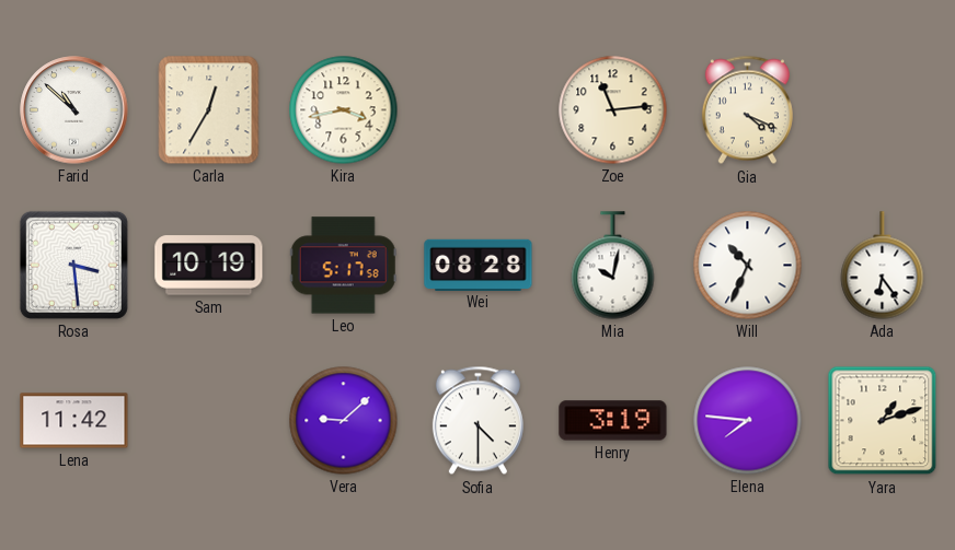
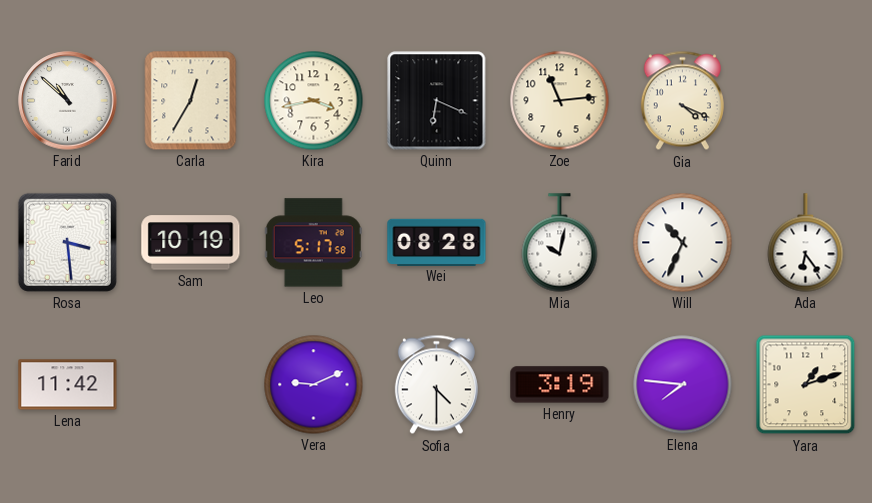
Quinn: none -> 6:19 (437, 101)
Vera: 9:08 -> 9:11 (314, 385)
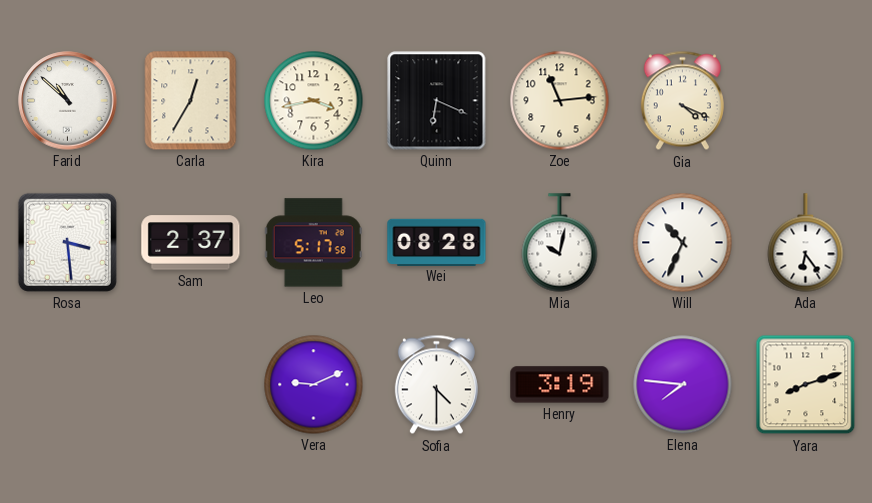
Sam: 10:19 -> 2:37 (191, 243)
Lena: 11:42 -> none (68, 385)
Yara: 1:12 -> 8:12 (806, 385)
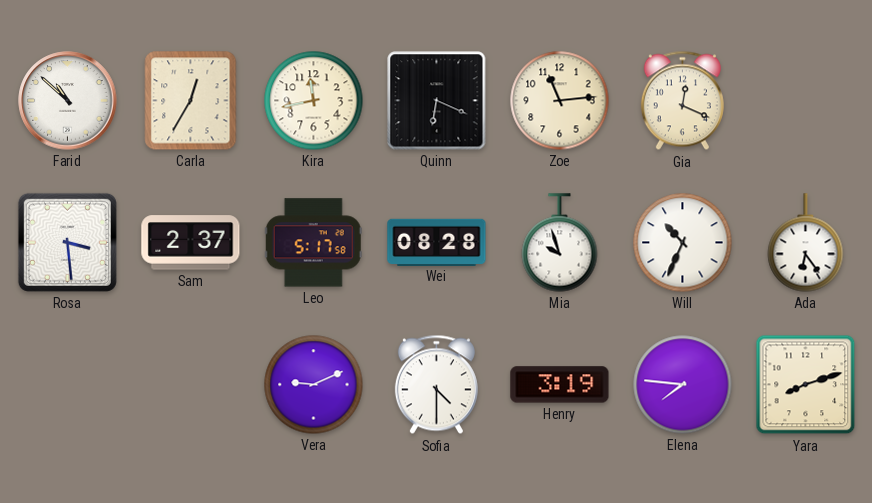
Kira: 3:43 -> 11:43 (314, 101)
Gia: 4:19 -> 12:19 (682, 101)
Mia: 10:02 -> 9:57 (560, 243)
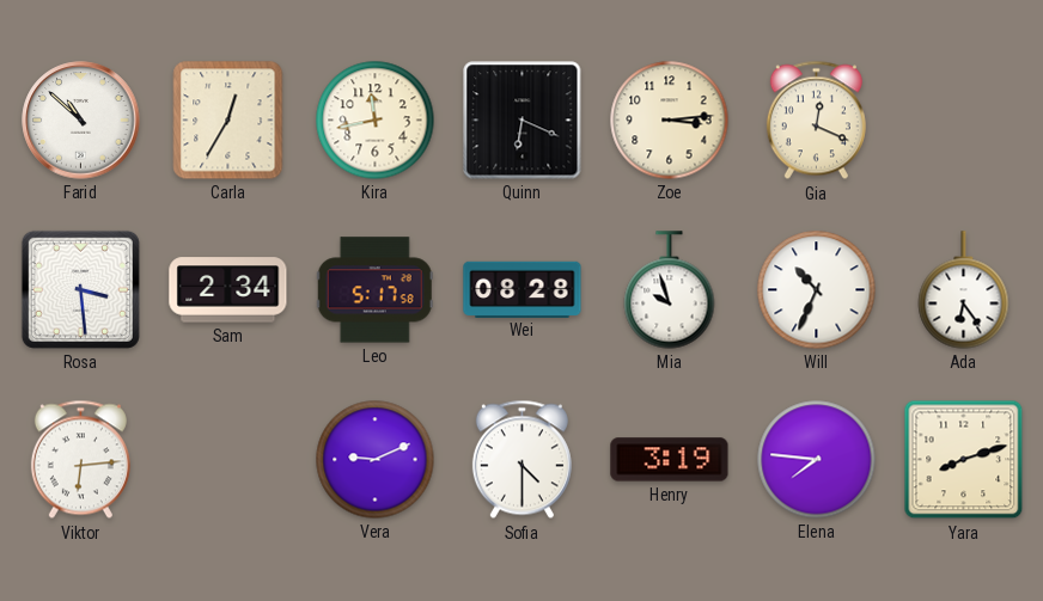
Zoe: 11:14 -> 3:14 (670, 121)
Sam: 2:37 -> 2:34 (228, 290)
Viktor: none -> 6:14 (80, 460)
